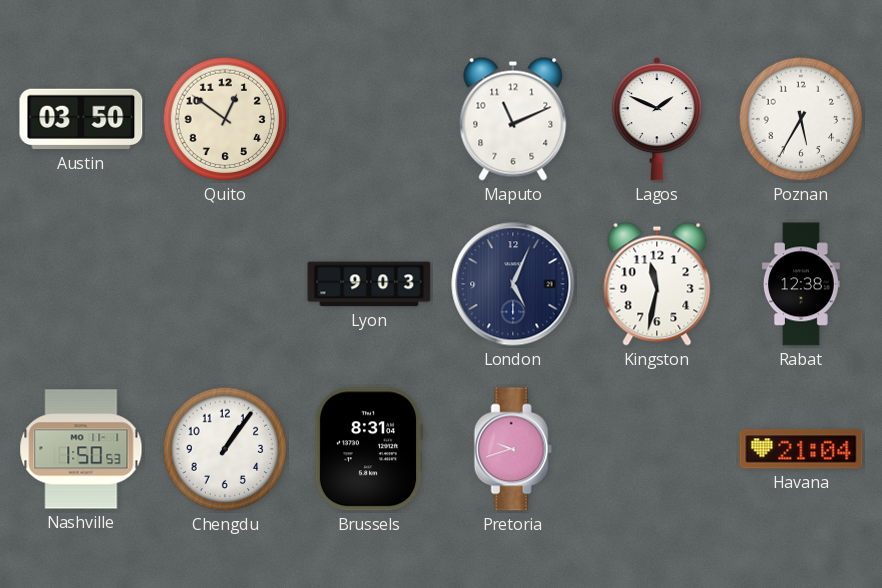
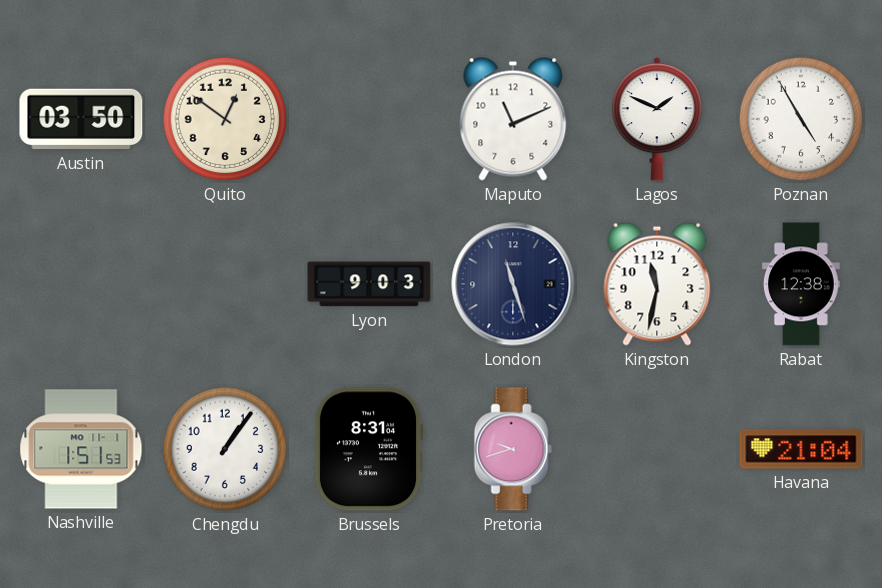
Poznan: 5:35 -> 4:55 (801, 119)
London: 5:04 -> 11:27 (513, 284)
Nashville: 1:50 -> 1:51 (81, 449)
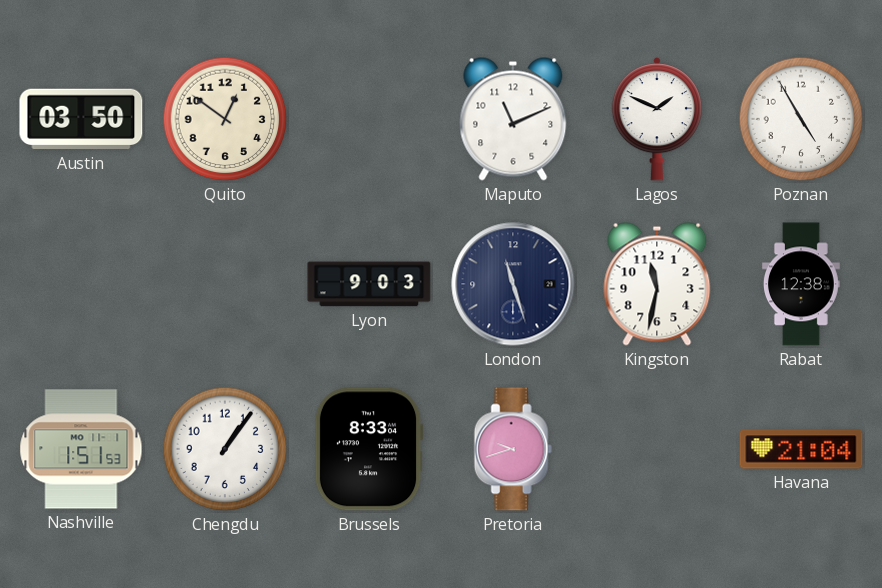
Brussels: 8:31 -> 8:33 (369, 449)
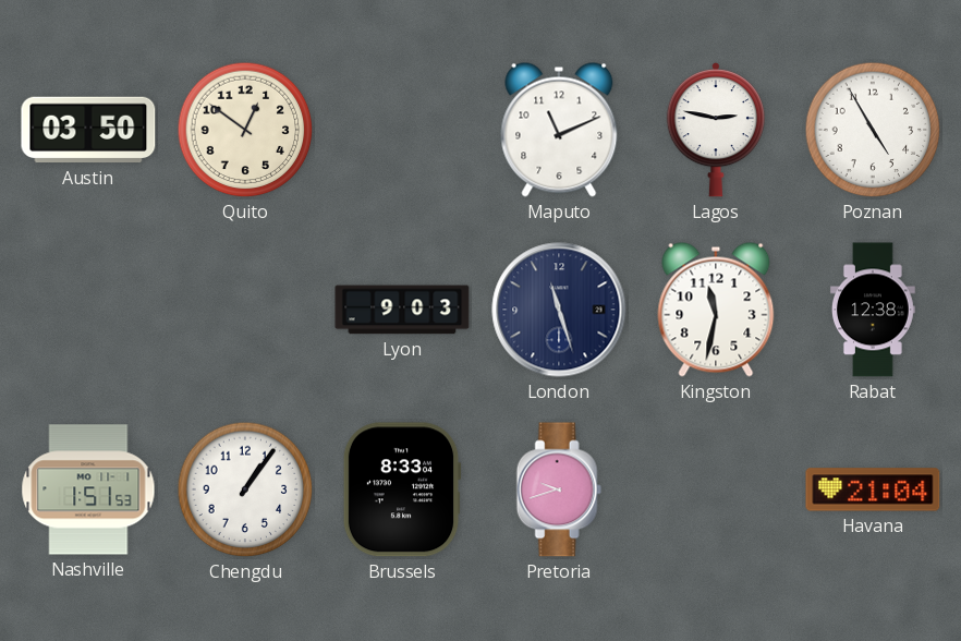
Lagos: 1:49 -> 2:47 (716, 130)
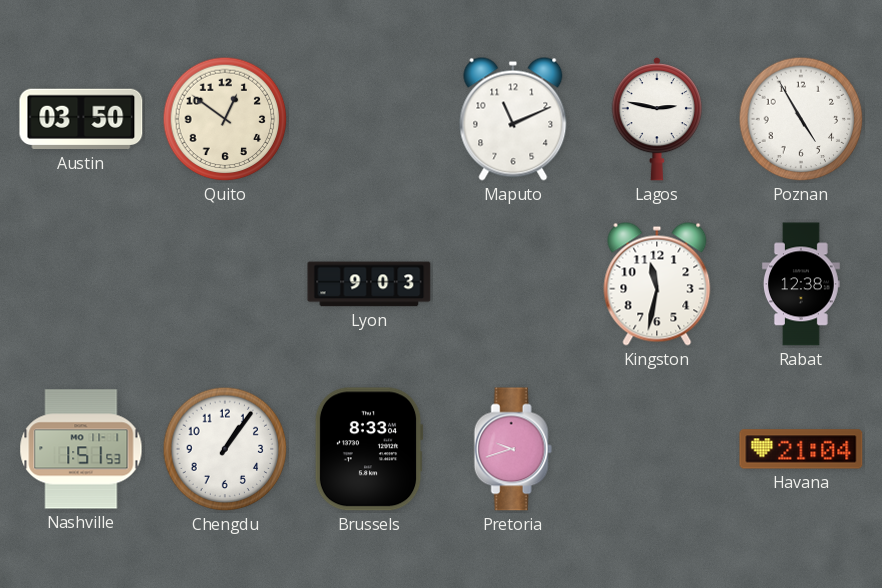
London: 11:27 -> none (559, 310)
